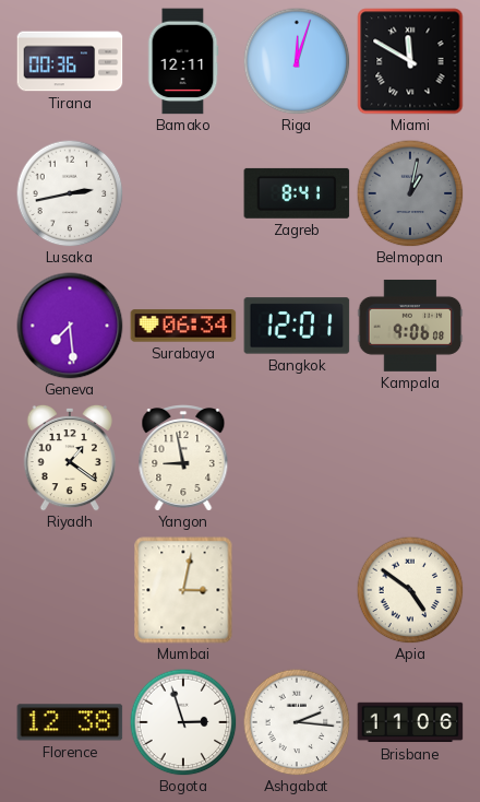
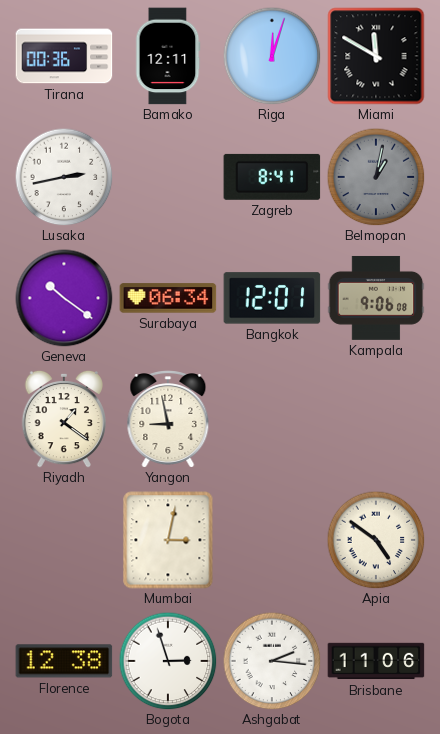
Geneva: 7:29 -> 10:21 (64, 298)
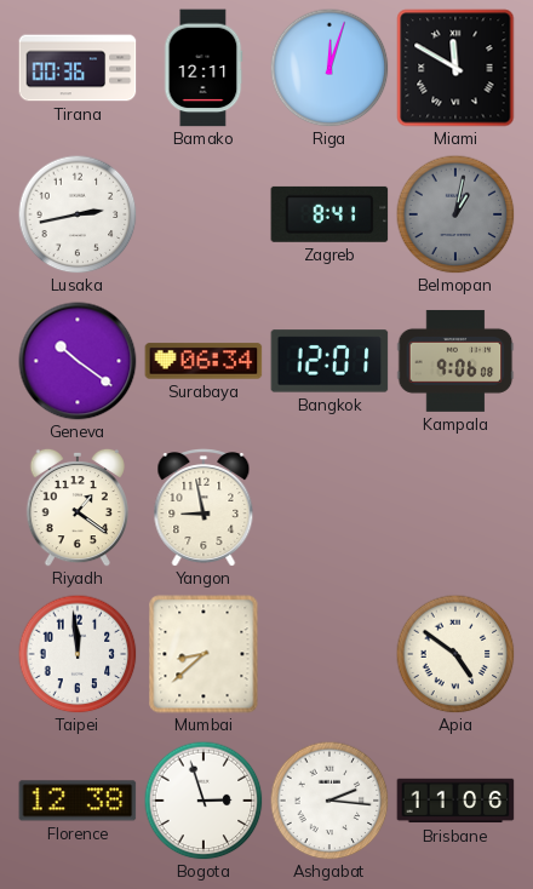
Taipei: none -> 11:59 (78, 654)
Mumbai: 3:02 -> 8:38 (204, 654)
